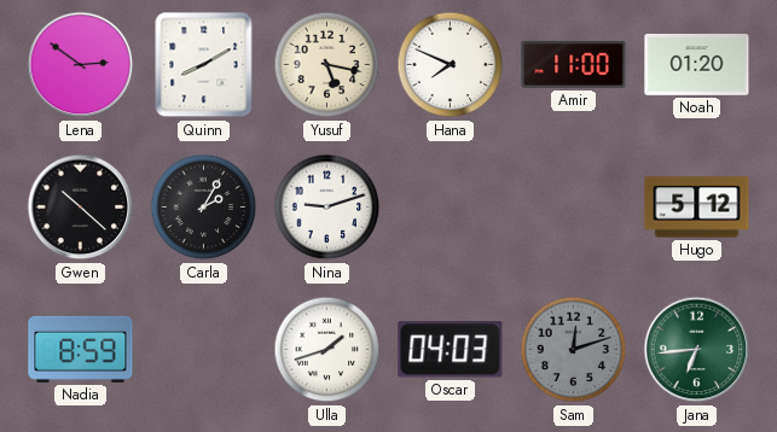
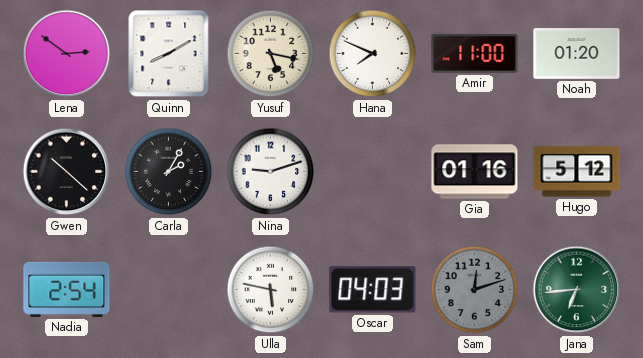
Gia: none -> 01:16 (475, 172)
Nadia: 8:59 -> 2:54 (67, 289)
Ulla: 1:42 -> 5:47 (271, 290)
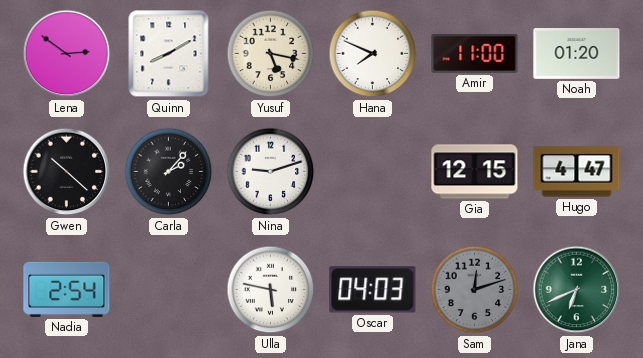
Carla: 2:05 -> 2:07 (169, 172)
Gia: 01:16 -> 12:15 (475, 172)
Hugo: 5:12 -> 4:47 (577, 172)
Jana: 6:44 -> 6:41 (577, 290)
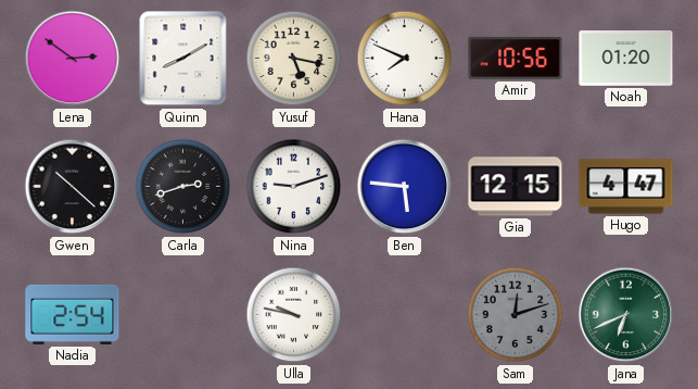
Amir: 11:00 -> 10:56 (516, 58)
Carla: 2:07 -> 2:42 (183, 187)
Ben: none -> 5:46 (405, 187)
Ulla: 5:47 -> 9:47 (294, 315)
Oscar: 04:03 -> none (373, 290)
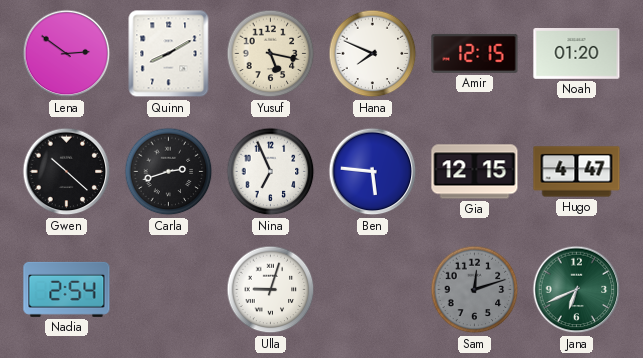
Amir: 10:56 -> 12:15 (475, 53)
Nina: 9:12 -> 6:56 (271, 172)
Ulla: 9:47 -> 9:03 (271, 290)
